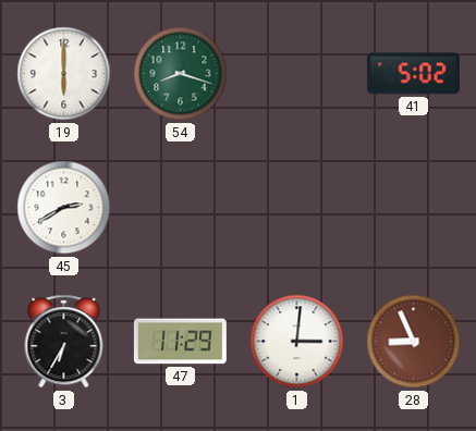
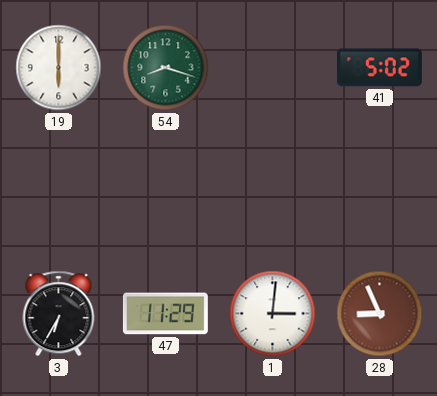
45: 2:40 -> none (64, 208)
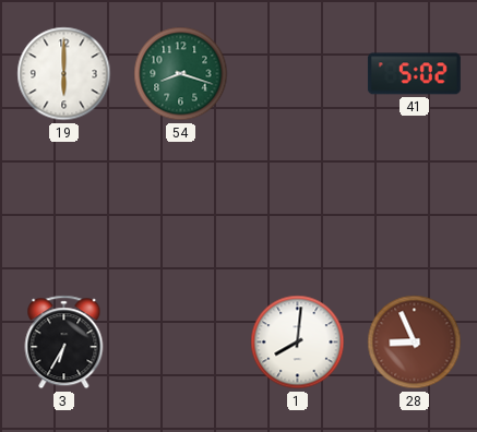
47: 11:29 -> none (165, 314)
1: 3:01 -> 8:01 (298, 343)
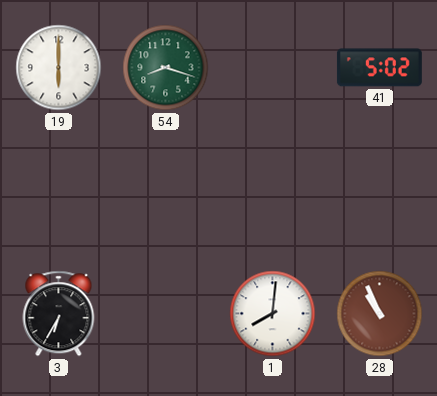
28: 8:56 -> 10:56 (380, 314)
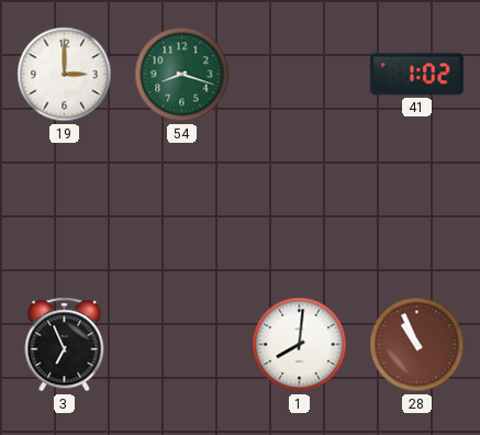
19: 6:00 -> 3:00 (65, 75)
41: 5:02 -> 1:02 (416, 75)
3: 6:35 -> 6:56 (65, 345)
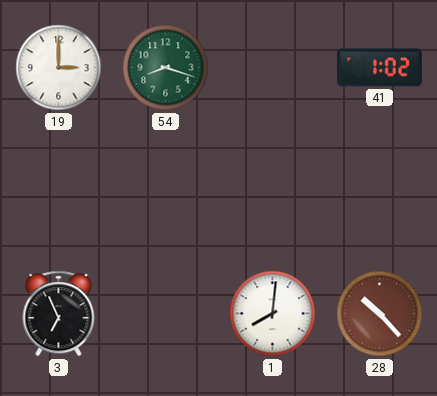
28: 10:56 -> 10:23 (380, 314)
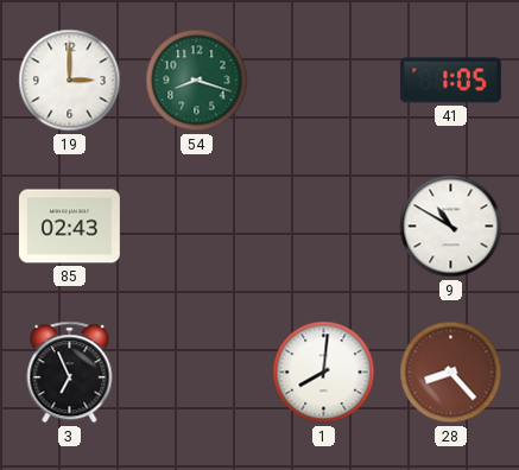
41: 1:02 -> 1:05 (450, 81)
85: none -> 02:43 (69, 227)
9: none -> 10:50 (451, 227)
28: 10:23 -> 8:23 (451, 373)
